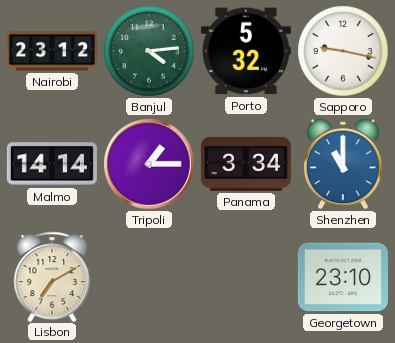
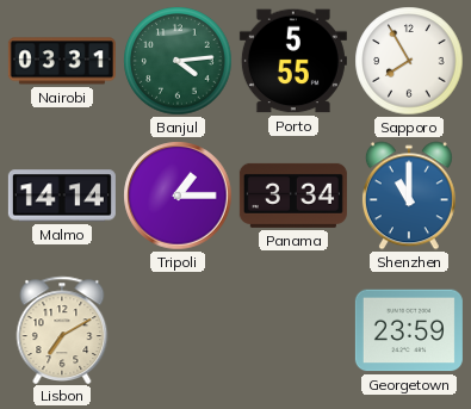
Nairobi: 23:12 -> 03:31 (62, 61)
Porto: 5:32 -> 5:55 (293, 61)
Sapporo: 9:17 -> 7:55 (409, 61)
Georgetown: 23:10 -> 23:59 (409, 330)
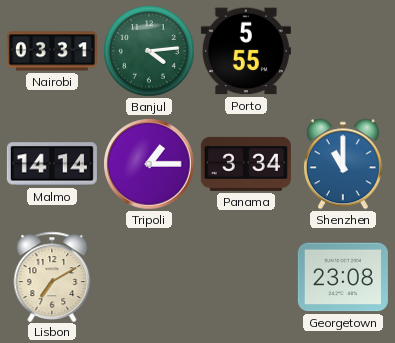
Sapporo: 7:55 -> none (409, 61)
Georgetown: 23:59 -> 23:08 (343, 277)
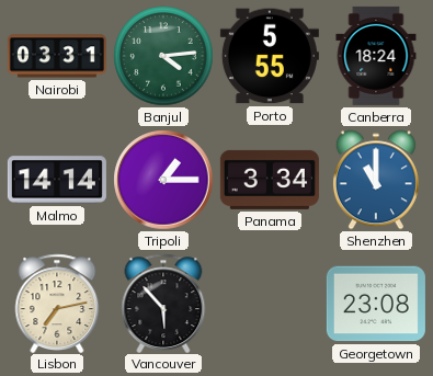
Canberra: none -> 18:24 (376, 56)
Lisbon: 7:10 -> 7:13 (57, 303)
Vancouver: none -> 5:53 (163, 303)
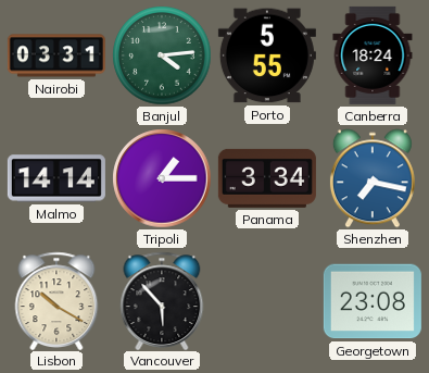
Shenzhen: 11:00 -> 7:17 (373, 178)
Lisbon: 7:13 -> 10:20 (56, 300)
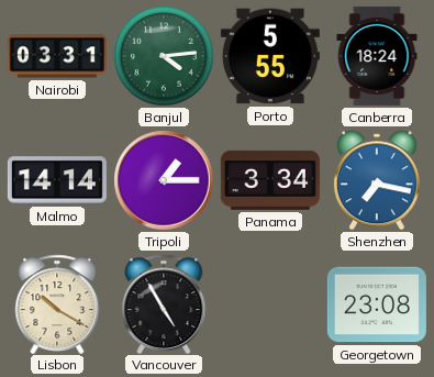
Vancouver: 5:53 -> 4:55 (164, 303)
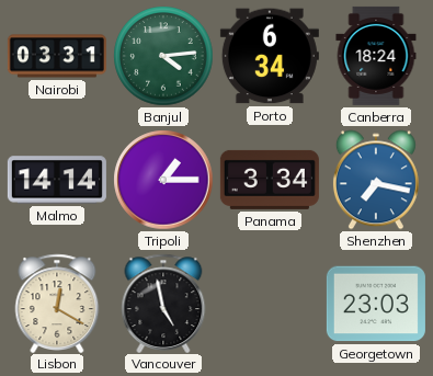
Porto: 5:55 -> 6:34 (270, 56)
Lisbon: 10:20 -> 12:20 (57, 303)
Vancouver: 4:55 -> 4:58 (163, 303)
Georgetown: 23:08 -> 23:03 (376, 304)
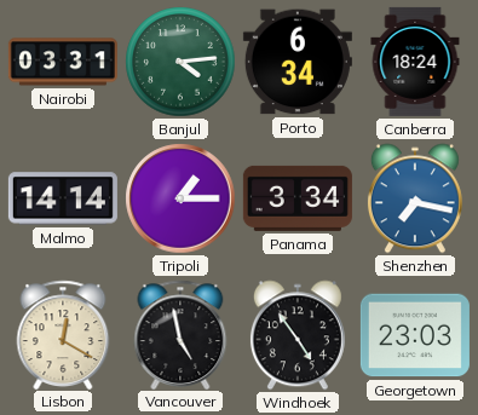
Windhoek: none -> 4:54 (298, 335)
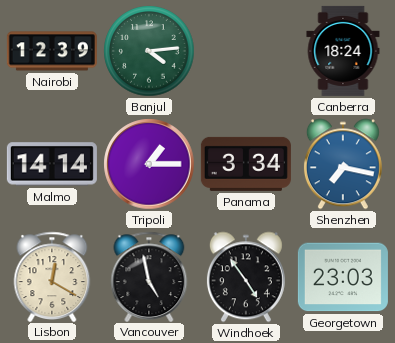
Nairobi: 03:31 -> 12:39 (52, 51)
Porto: 6:34 -> none (298, 62)
